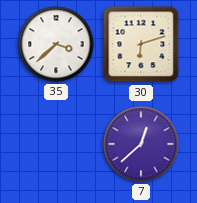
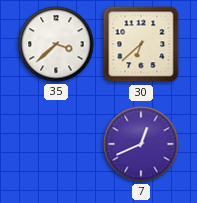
30: 6:12 -> 6:38 (141, 44)
7: 12:38 -> 12:41 (141, 144)
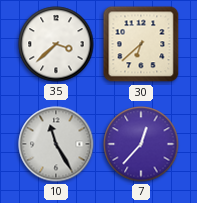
10: none -> 11:25 (56, 144)
7: 12:41 -> 12:37 (141, 144)
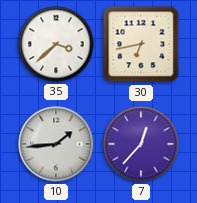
30: 6:38 -> 6:43 (141, 44)
10: 11:25 -> 1:44 (56, 144)
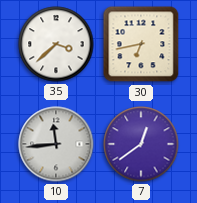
10: 1:44 -> 11:44 (56, 144)
7: 12:37 -> 12:39 (141, 144)
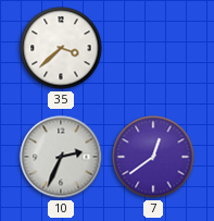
30: 6:43 -> none (141, 44)
10: 11:44 -> 2:34 (61, 157)
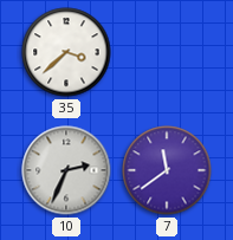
7: 12:39 -> 11:39 (167, 170)
